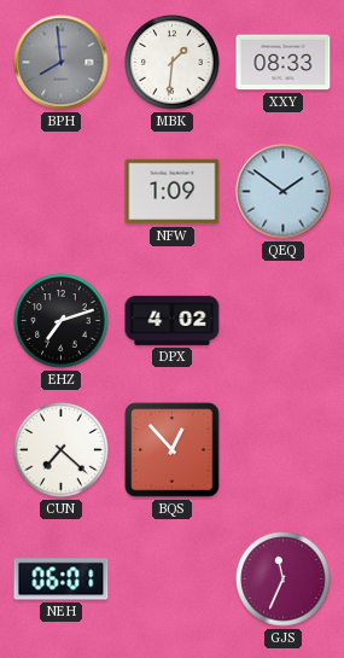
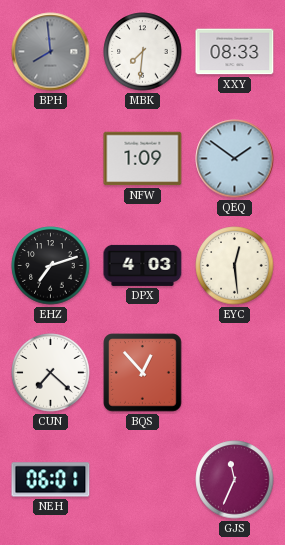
MBK: 1:31 -> 7:31 (143, 52)
DPX: 4:02 -> 4:03 (143, 265)
EYC: none -> 12:29 (235, 266)
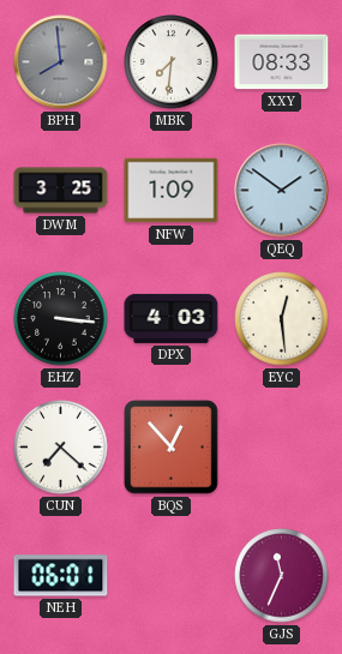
DWM: none -> 3:25 (61, 191)
EHZ: 7:12 -> 3:16 (61, 319)
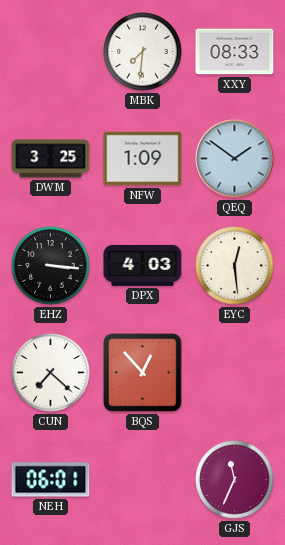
BPH: 7:59 -> none (61, 62)
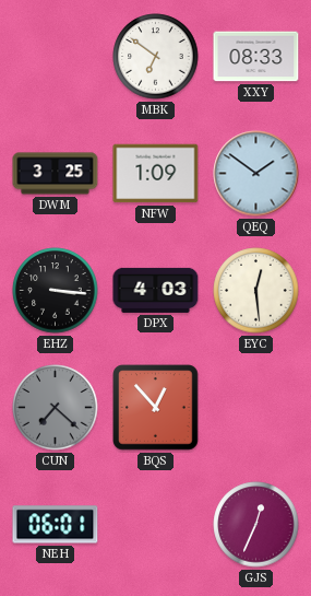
MBK: 7:31 -> 6:51 (156, 57)
CUN dial: white -> grey (56, 408)
GJS: 11:34 -> 12:34 (256, 525)
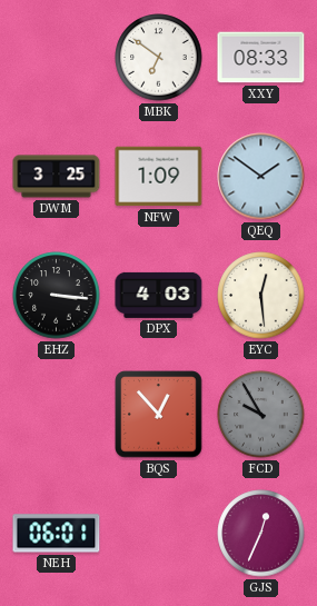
CUN: 7:22 -> none (56, 408)
FCD: none -> 9:55 (261, 415)
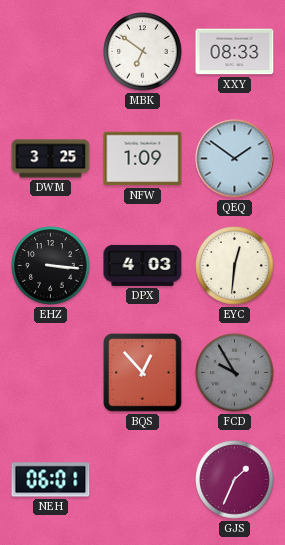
EYC: 12:29 -> 12:31 (235, 266)
GJS: 12:34 -> 1:34 (235, 480)
